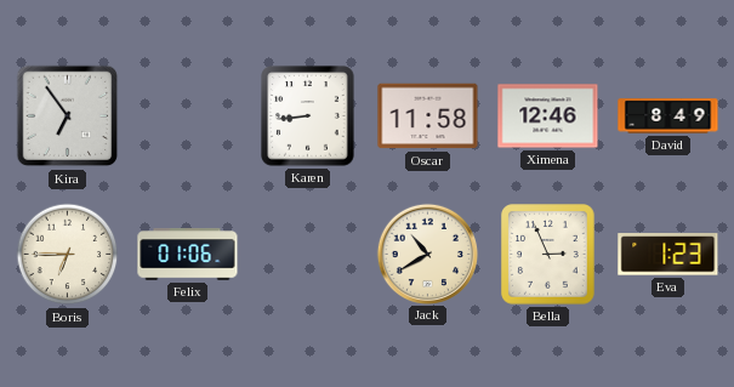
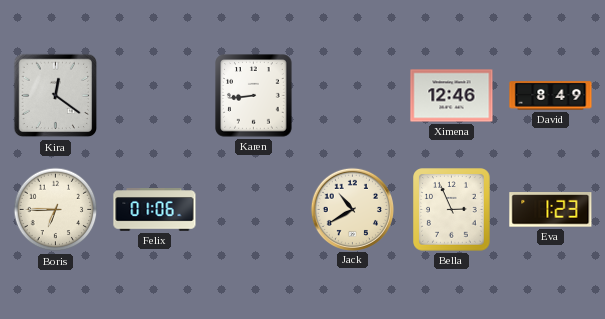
Kira: 6:54 -> 12:21 (56, 96)
Oscar: 11:58 -> none (428, 116)
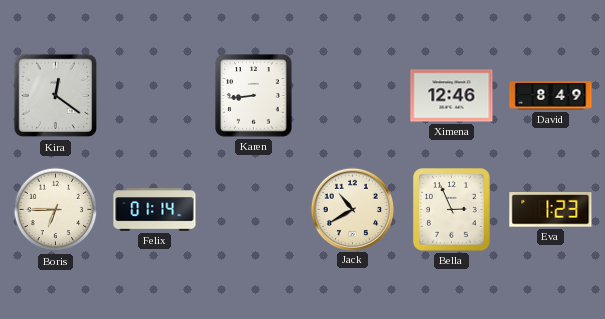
Felix: 01:06 -> 01:14 (155, 210)
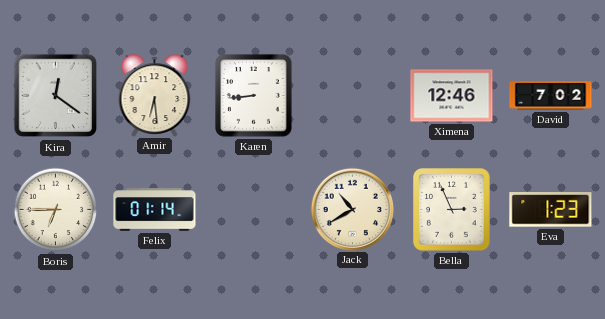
Amir: none -> 6:29 (155, 95)
David: 8:49 -> 7:02 (551, 96)
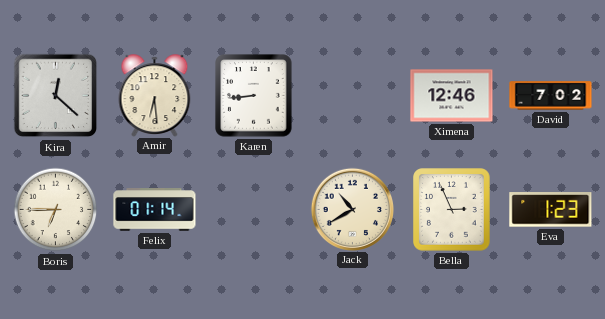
Kira: 12:21 -> 12:22 (56, 96)
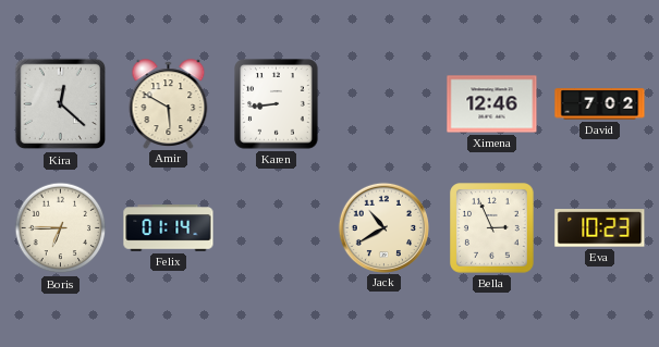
Amir: 6:29 -> 5:50 (169, 103)
Eva: 1:23 -> 10:23 (600, 228)
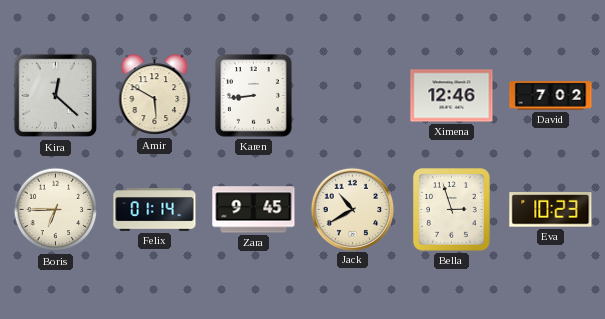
Zara: none -> 9:45 (254, 210)
Bella: 2:56 -> 2:57 (452, 210)
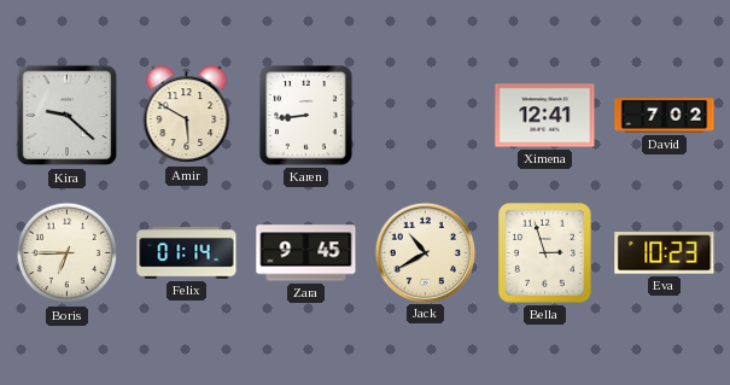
Kira: 12:22 -> 9:22 (68, 116)
Ximena: 12:46 -> 12:41 (545, 116)
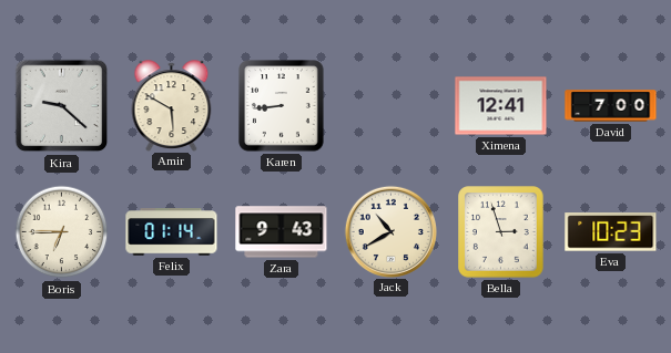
David: 7:02 -> 7:00 (611, 106)
Zara: 9:45 -> 9:43 (282, 232)
